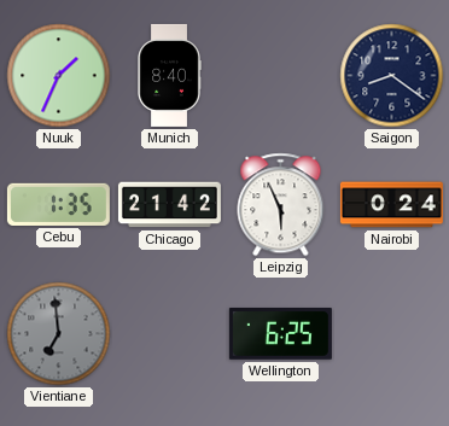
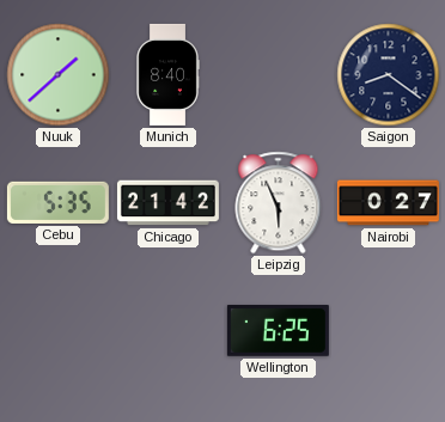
Nuuk: 1:34 -> 1:38 (59, 75)
Cebu: 1:35 -> 5:35 (57, 202)
Nairobi: 0:24 -> 0:27 (388, 203)
Vientiane: 6:59 -> none (59, 334)
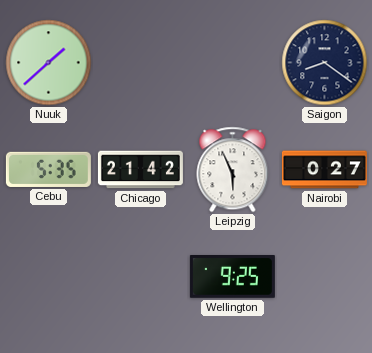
Munich: 8:40 -> none (167, 74)
Wellington: 6:25 -> 9:25 (232, 277)
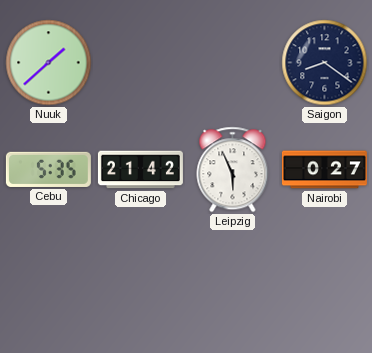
Wellington: 9:25 -> none (232, 277)
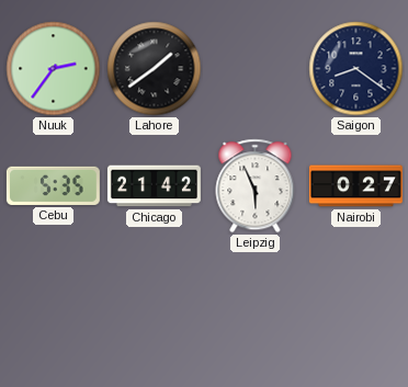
Nuuk: 1:38 -> 2:36 (54, 69)
Lahore: none -> 1:39 (155, 69)
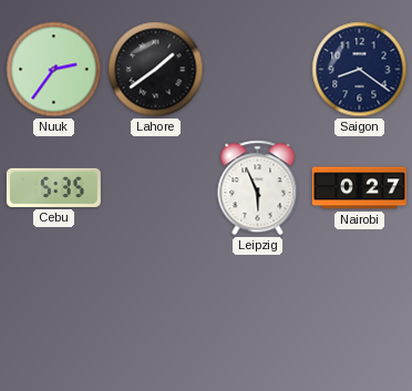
Chicago: 21:42 -> none (154, 186)
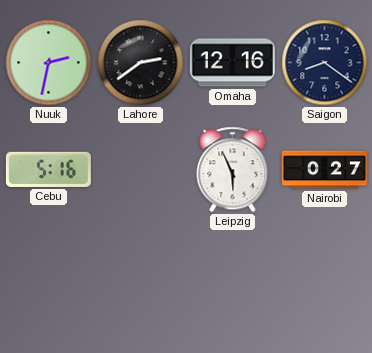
Nuuk: 2:36 -> 2:32 (49, 63)
Lahore: 1:39 -> 2:39 (141, 63)
Omaha: none -> 12:16 (232, 63)
Cebu: 5:35 -> 5:16 (48, 169)
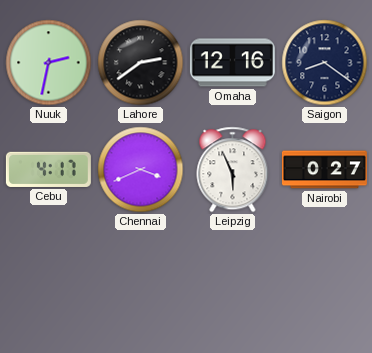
Cebu: 5:16 -> 4:17 (48, 169)
Chennai: none -> 3:41 (141, 170)
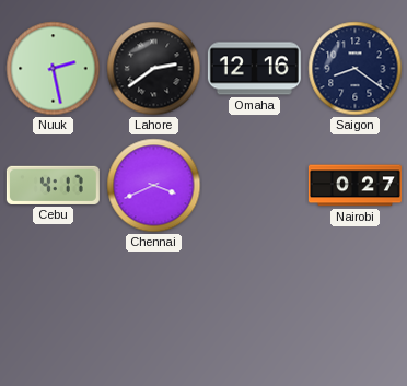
Nuuk: 2:32 -> 2:28 (54, 69)
Leipzig: 5:56 -> none (233, 170)
